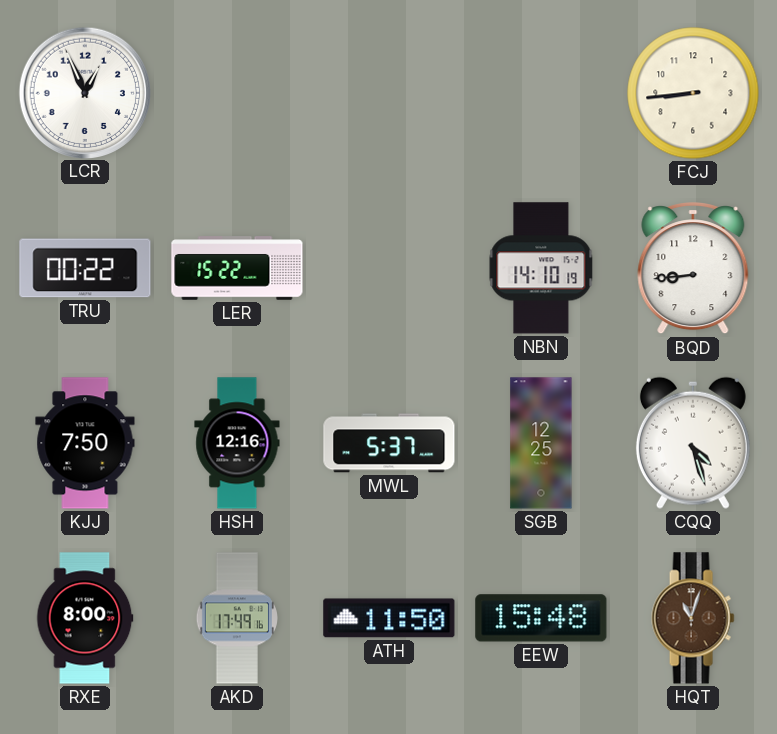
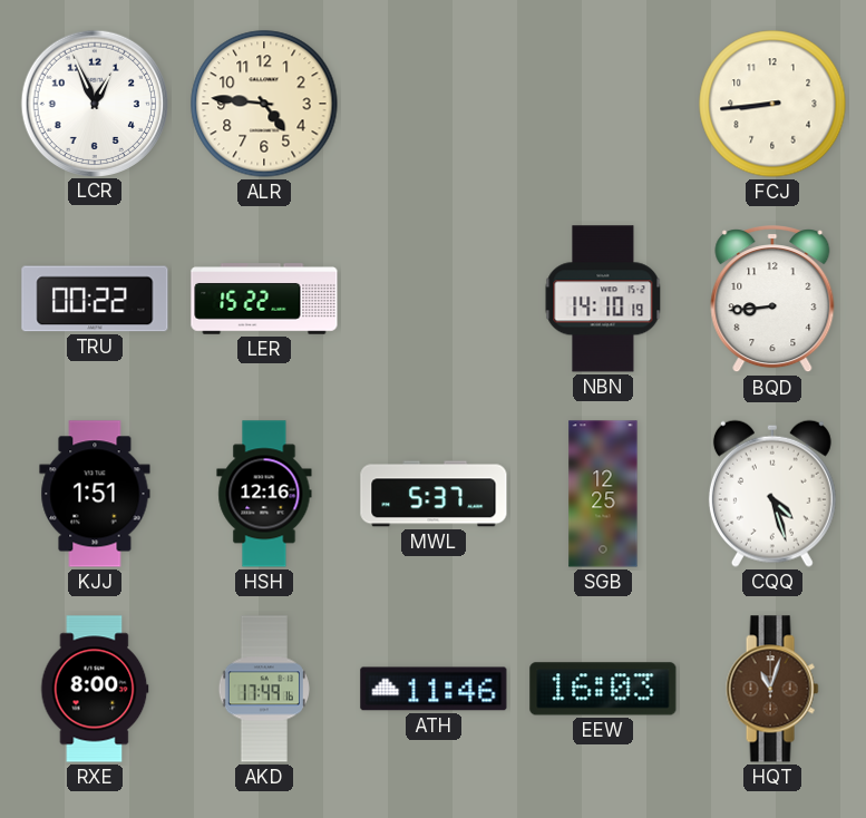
ALR: none -> 4:46 (264, 104)
KJJ: 7:50 -> 1:51 (95, 494)
ATH: 11:50 -> 11:46 (434, 689)
EEW: 15:48 -> 16:03 (603, 689)
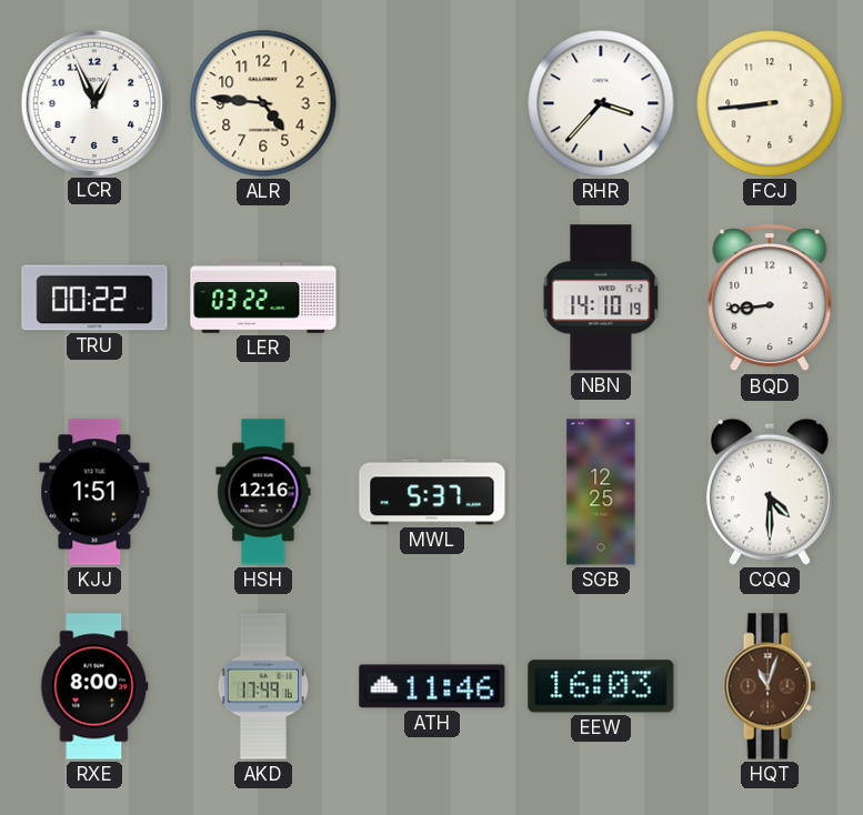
RHR: none -> 3:37 (601, 103)
LER: 15:22 -> 03:22 (263, 298)
CQQ: 4:27 -> 4:30 (770, 492)
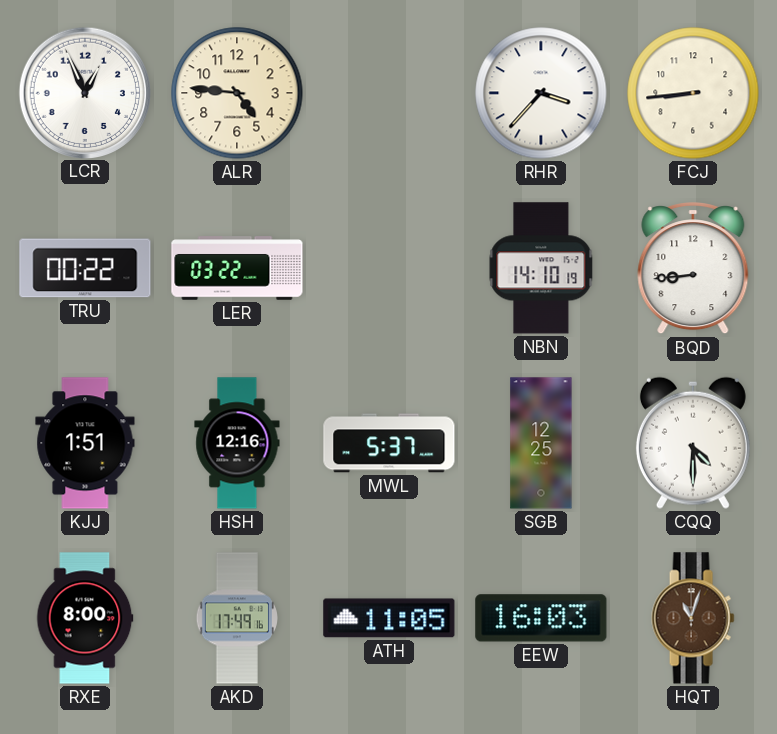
ATH: 11:46 -> 11:05 (389, 618)
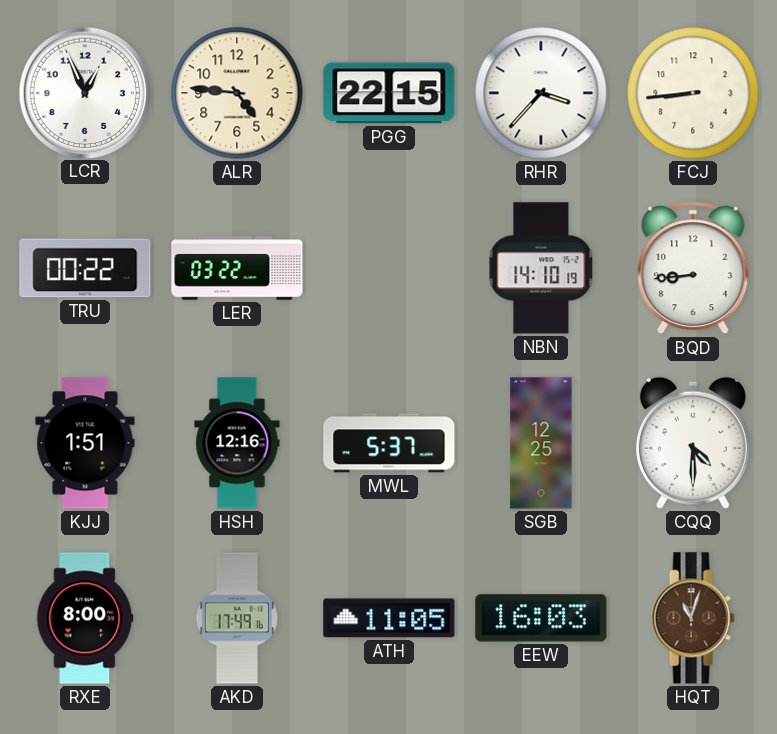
PGG: none -> 22:15 (389, 93)
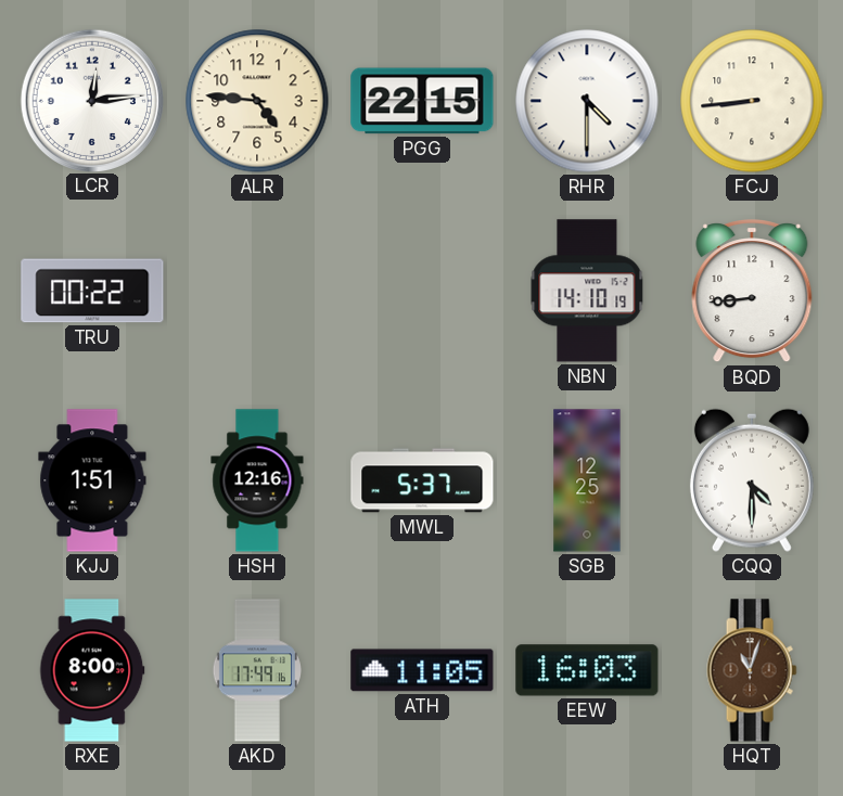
LCR: 12:56 -> 12:14 (91, 100)
RHR: 3:37 -> 4:30 (587, 101)
LER: 03:22 -> none (237, 268)
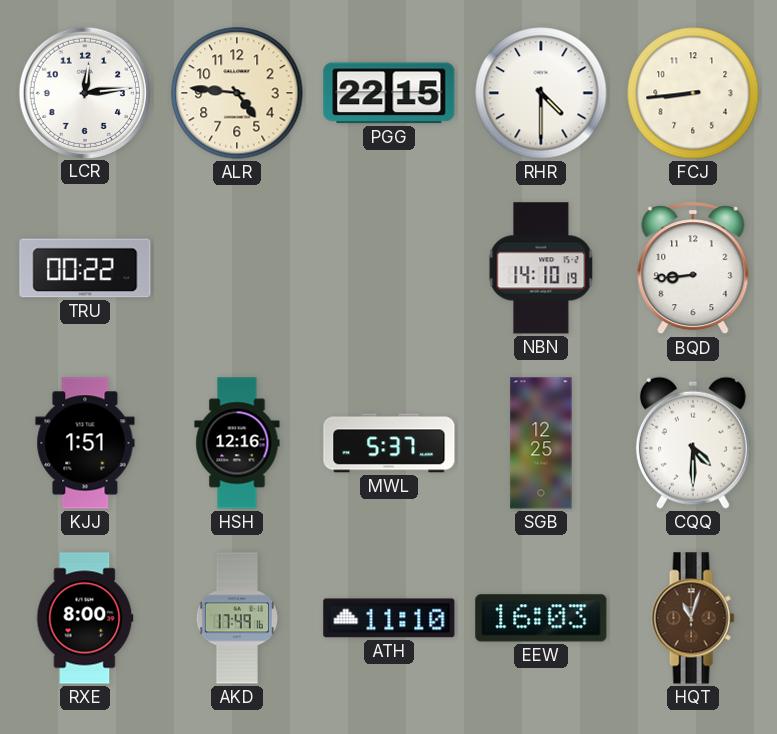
ATH: 11:05 -> 11:10 (389, 618)
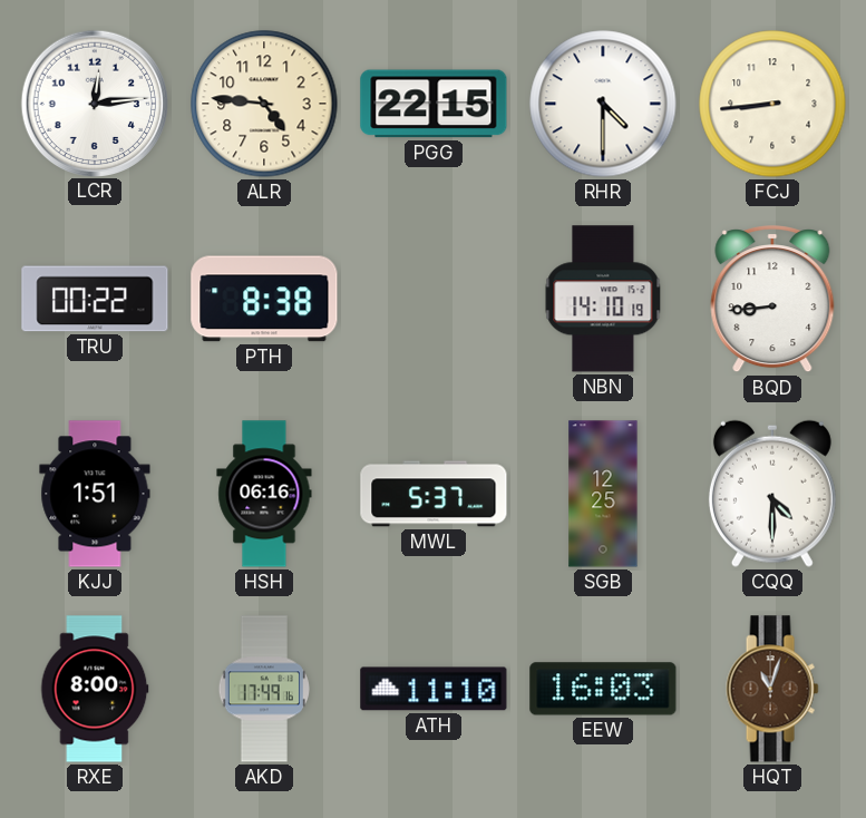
PTH: none -> 8:38 (264, 299)
HSH: 12:16 -> 06:16 (264, 494)
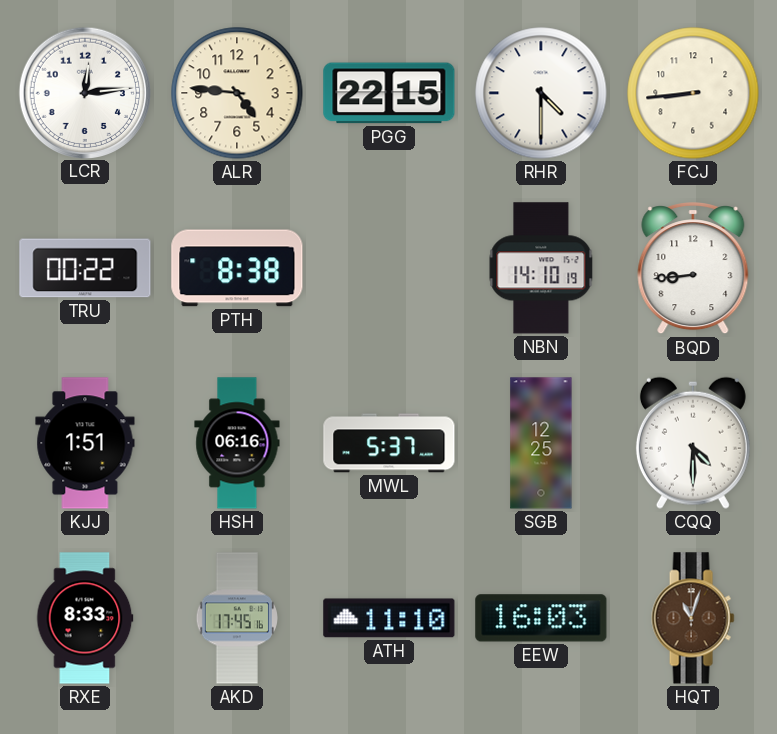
RXE: 8:00 -> 8:33 (85, 618)
AKD: 17:49 -> 17:45 (237, 618)
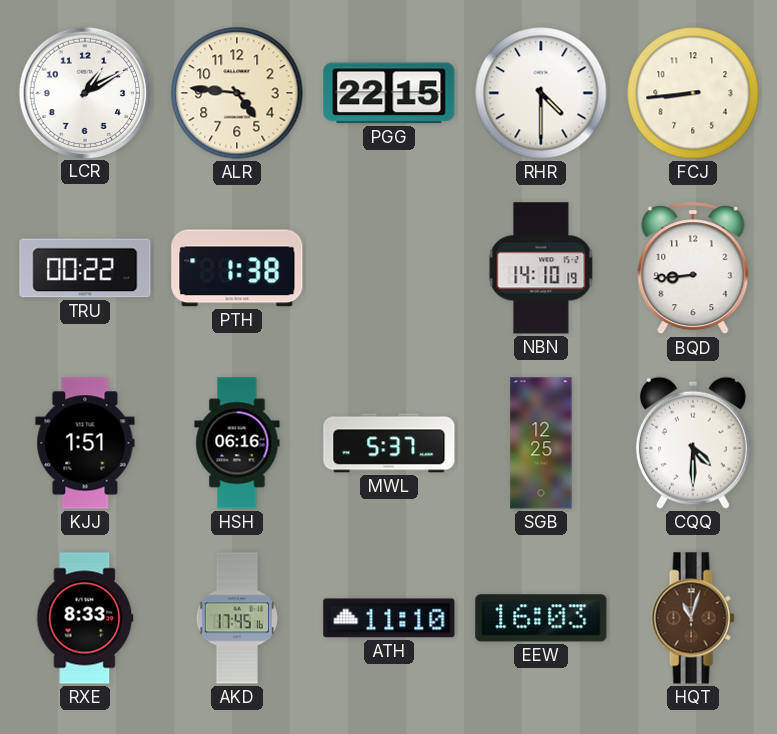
LCR: 12:14 -> 1:10 (84, 92)
PTH: 8:38 -> 1:38 (237, 268)
